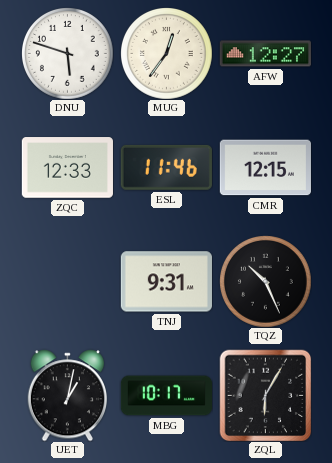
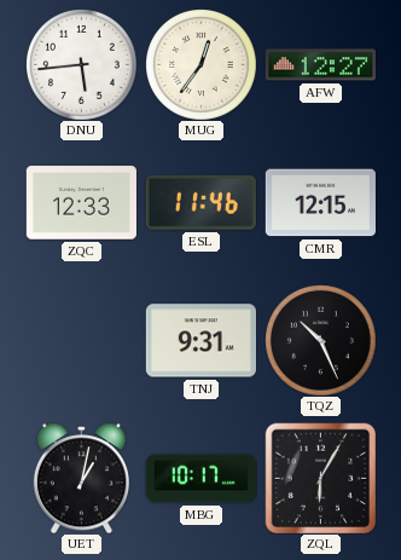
DNU: 5:48 -> 5:44 (82, 65)
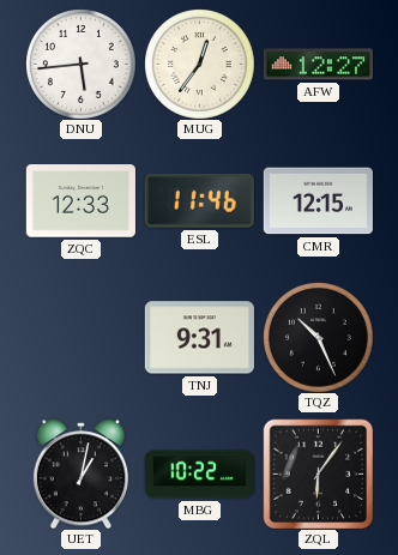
MBG: 10:17 -> 10:22 (199, 475)
ZQL: 6:05 -> 6:06 (318, 473)
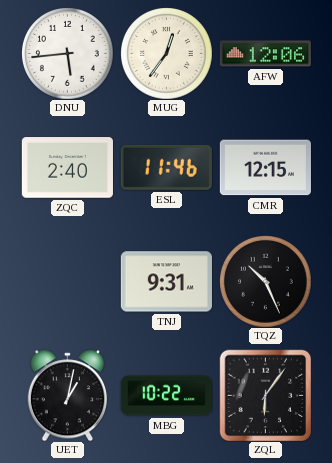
AFW: 12:27 -> 12:06 (265, 54)
ZQC: 12:33 -> 2:40 (67, 168)
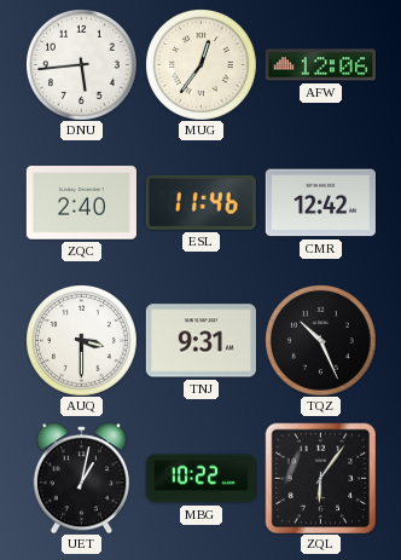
CMR: 12:15 -> 12:42 (320, 203)
AUQ: none -> 3:30 (82, 341)
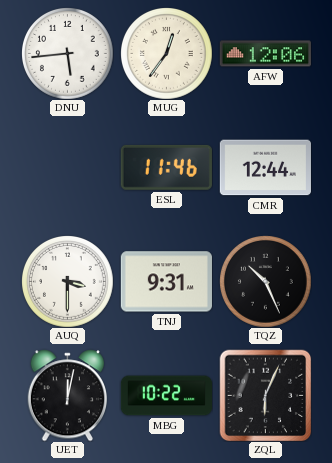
ZQC: 2:40 -> none (81, 203)
CMR: 12:42 -> 12:44 (265, 168)
UET: 1:02 -> 12:02 (67, 395)
ZQL: 6:06 -> 6:04 (265, 395)
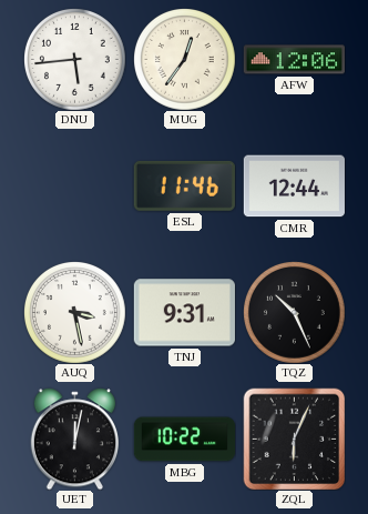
AUQ: 3:30 -> 3:28 (75, 313)
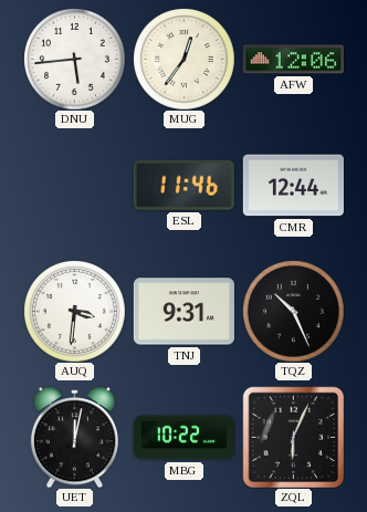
AUQ: 3:28 -> 3:31 (75, 312)
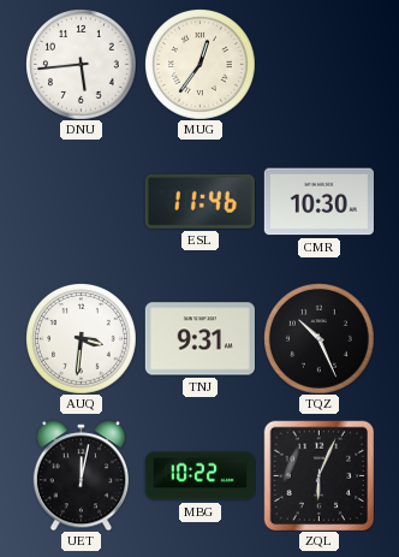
AFW: 12:06 -> none (293, 60)
CMR: 12:44 -> 10:30 (318, 202)
